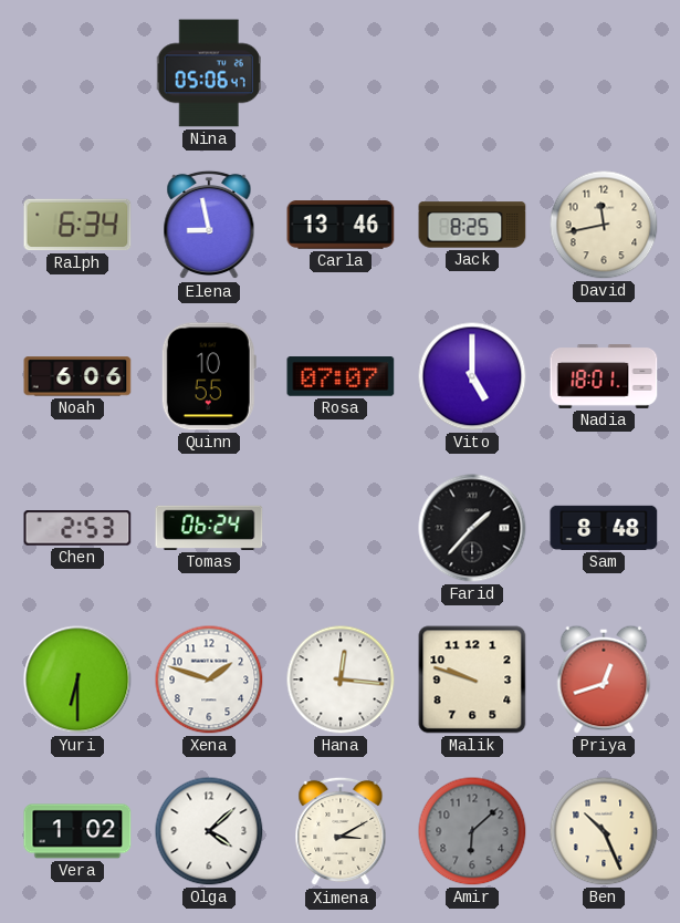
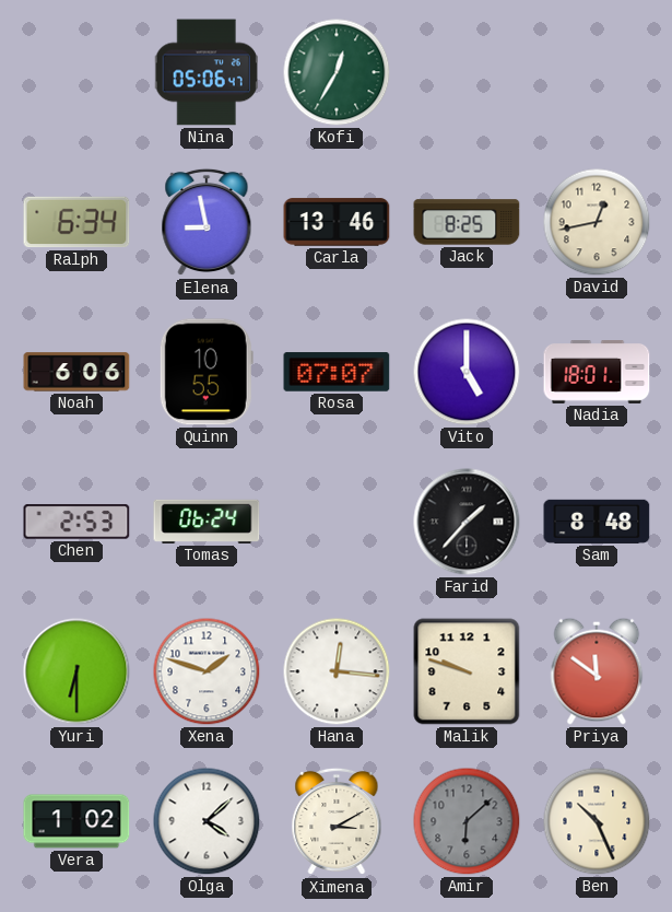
Kofi: none -> 12:35 (337, 72)
David: 11:43 -> 12:43 (597, 222)
Priya: 12:42 -> 11:51 (597, 671)
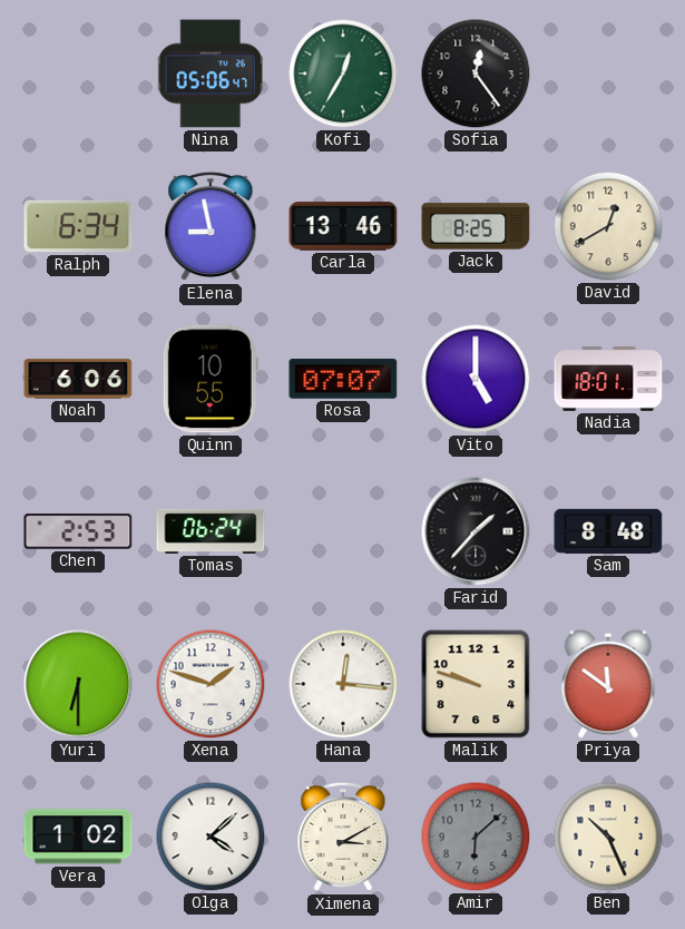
Sofia: none -> 12:24 (476, 74)
David: 12:43 -> 12:40 (608, 226)
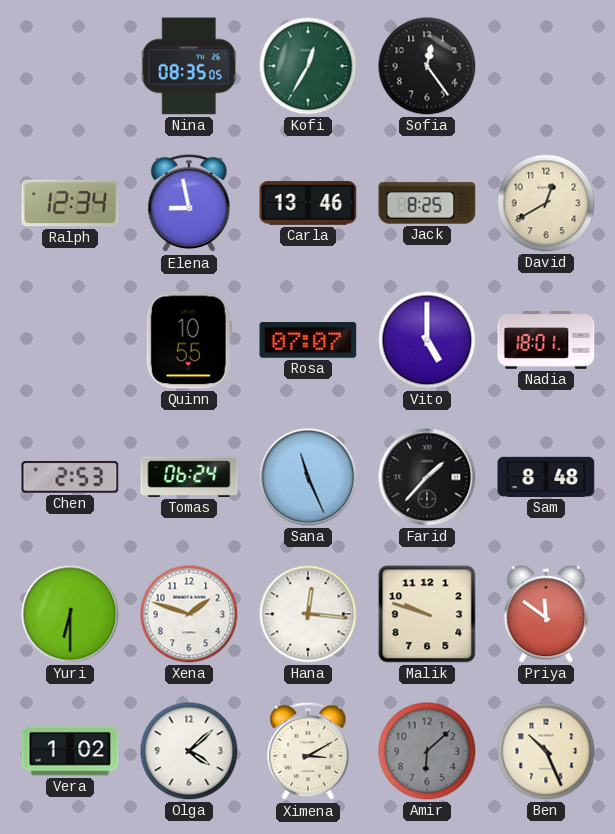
Nina: 05:06 -> 08:35 (189, 66)
Ralph: 6:34 -> 12:34 (70, 203)
Noah: 6:06 -> none (78, 379)
Sana: none -> 11:26 (308, 477)
